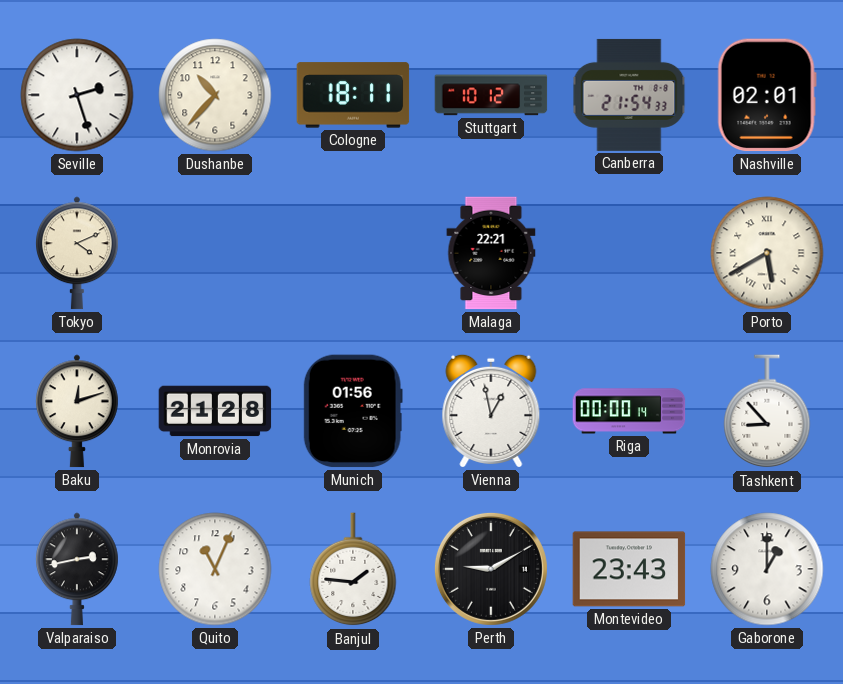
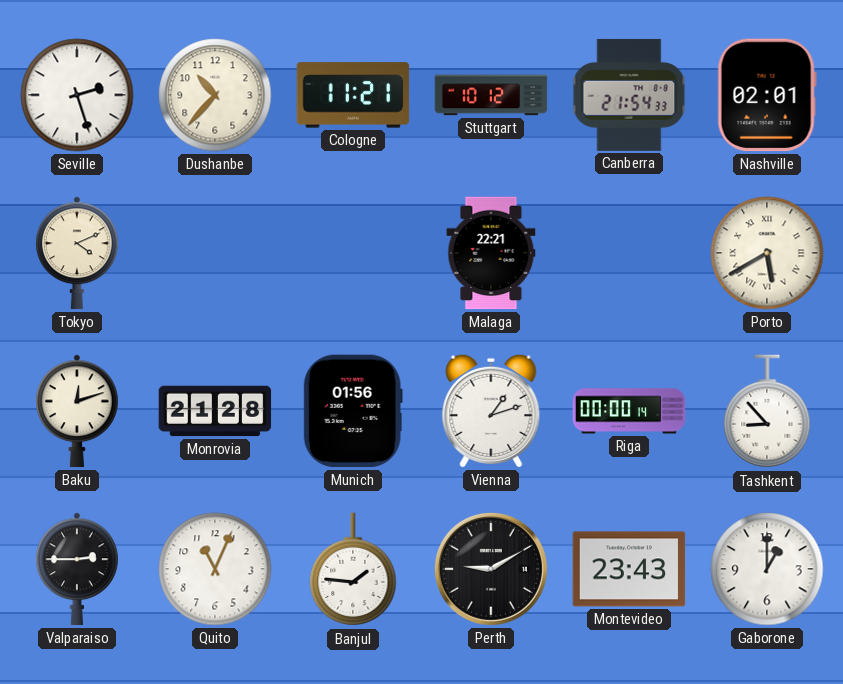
Cologne: 18:11 -> 11:21 (353, 95)
Vienna: 12:58 -> 1:12 (491, 411)
Valparaiso: 2:43 -> 2:45 (78, 569)
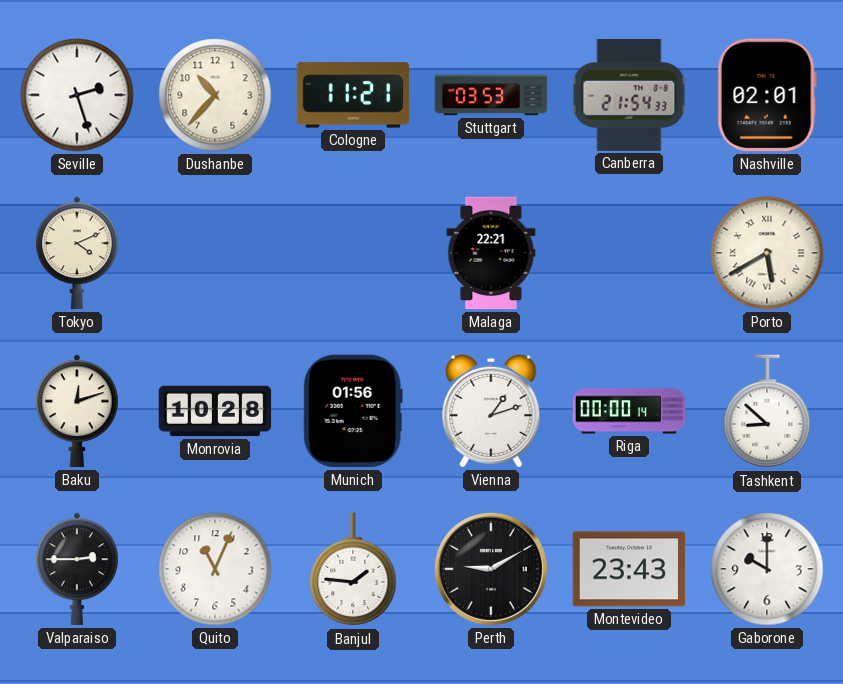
Stuttgart: 10:12 -> 03:53 (491, 95)
Monrovia: 21:28 -> 10:28 (215, 411)
Tashkent: 8:53 -> 8:52 (767, 412)
Gaborone: 1:00 -> 10:00 (767, 569)
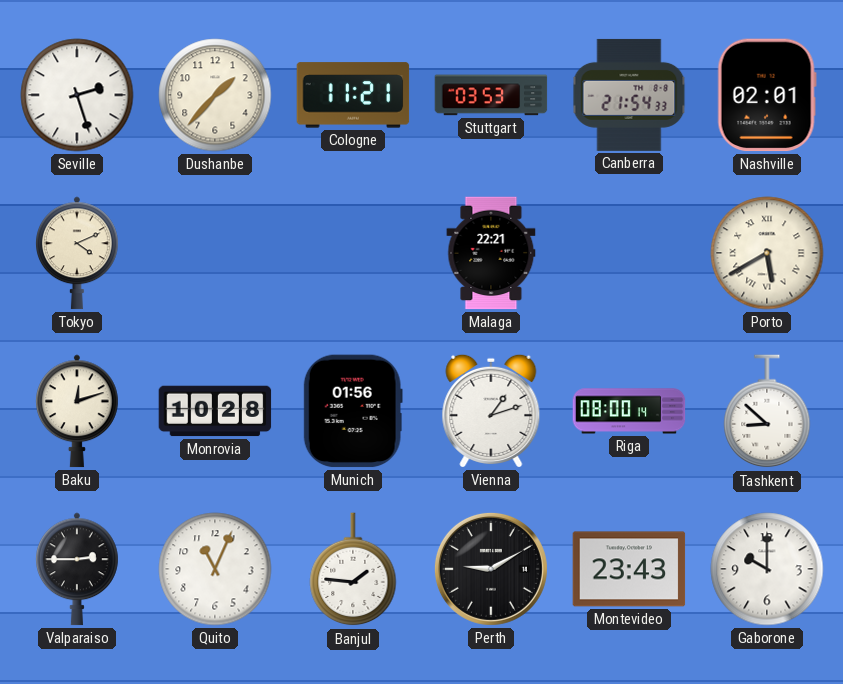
Dushanbe: 10:37 -> 1:37 (215, 95)
Riga: 00:00 -> 08:00 (629, 411)
